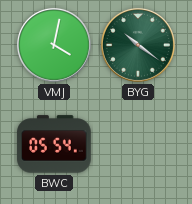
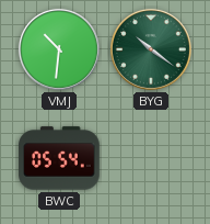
VMJ: 4:02 -> 10:31 (59, 49)
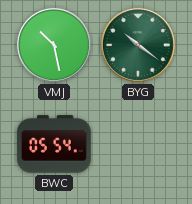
VMJ: 10:31 -> 10:28 (54, 45)
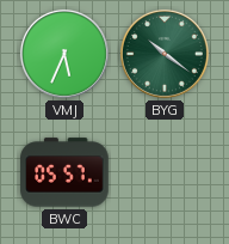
VMJ: 10:28 -> 5:34 (64, 54)
BWC: 05:54 -> 05:57 (64, 172)
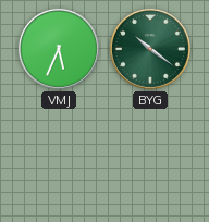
BWC: 05:57 -> none (64, 172)
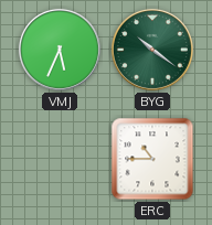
ERC: none -> 10:45 (152, 159)
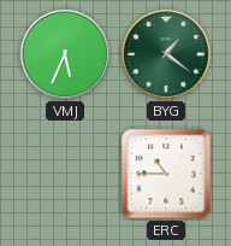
BYG: 10:21 -> 1:21 (166, 54)
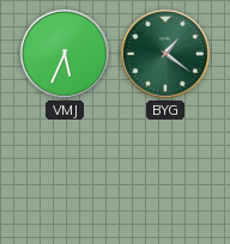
ERC: 10:45 -> none (166, 174)
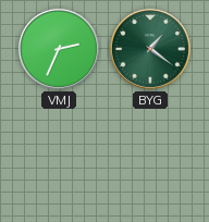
VMJ: 5:34 -> 2:34 (59, 49)
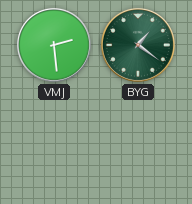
VMJ: 2:34 -> 2:29 (54, 45)
